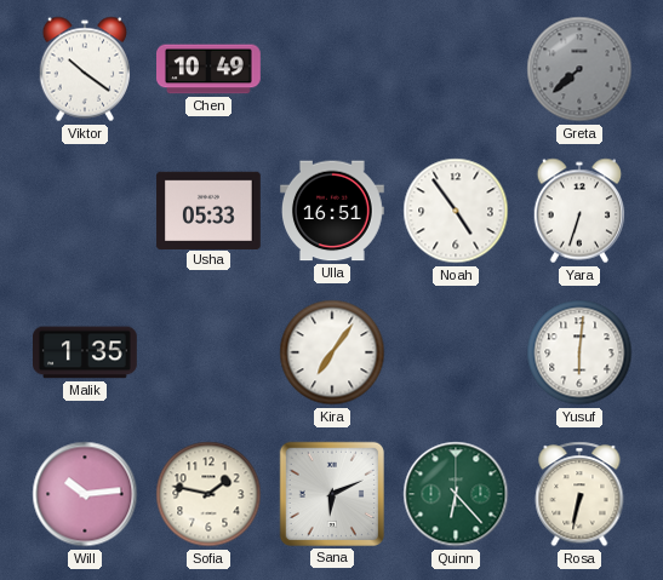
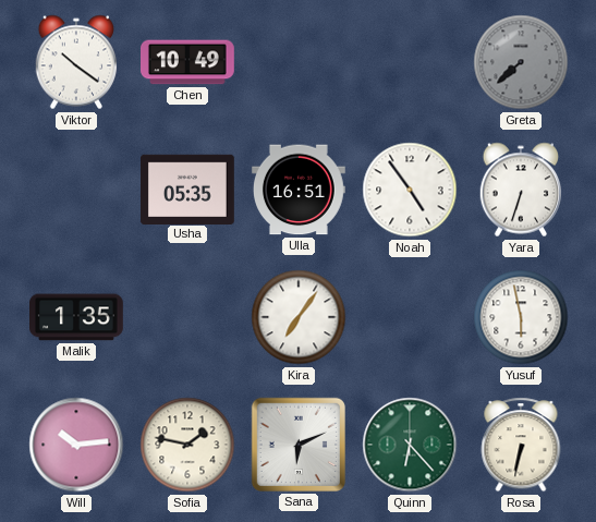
Usha: 05:33 -> 05:35 (188, 189)
Yusuf: 6:01 -> 5:58 (521, 317)
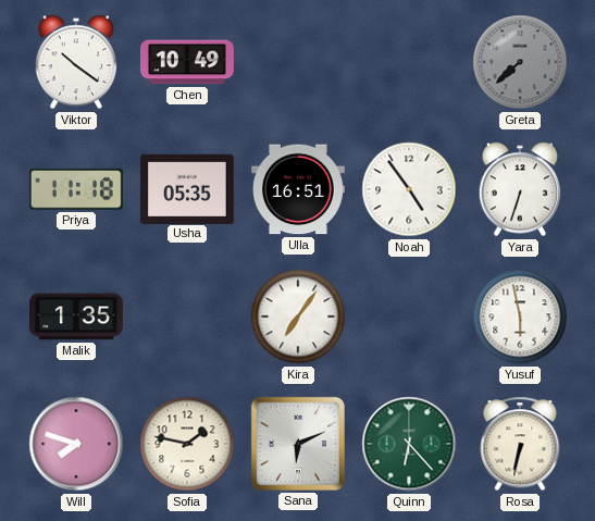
Priya: none -> 11:18 (76, 189)
Will: 10:14 -> 7:48 (76, 444)
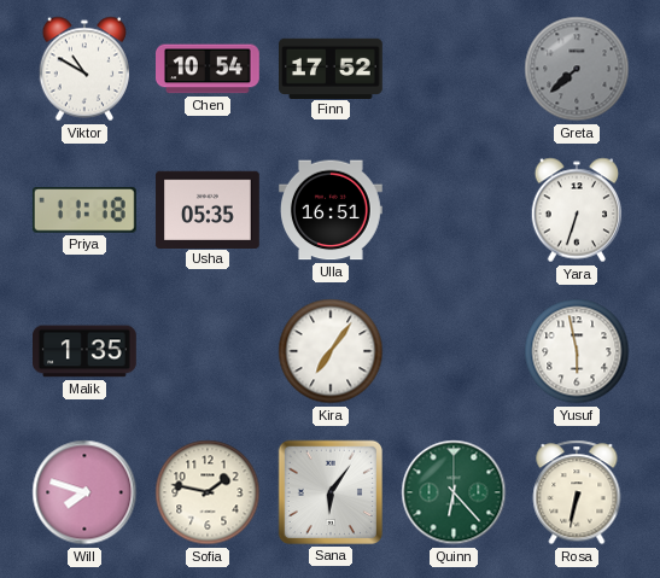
Viktor: 10:21 -> 10:50 (84, 69)
Chen: 10:49 -> 10:54 (209, 69)
Finn: none -> 17:52 (332, 68)
Noah: 4:54 -> none (409, 189)
Sana: 6:11 -> 6:06 (331, 492)
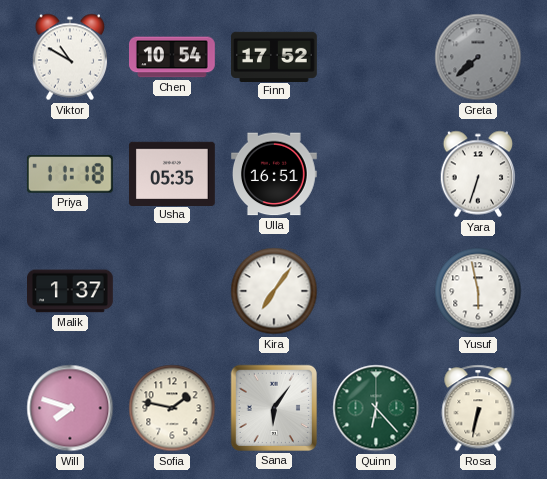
Malik: 1:35 -> 1:37 (71, 291)
